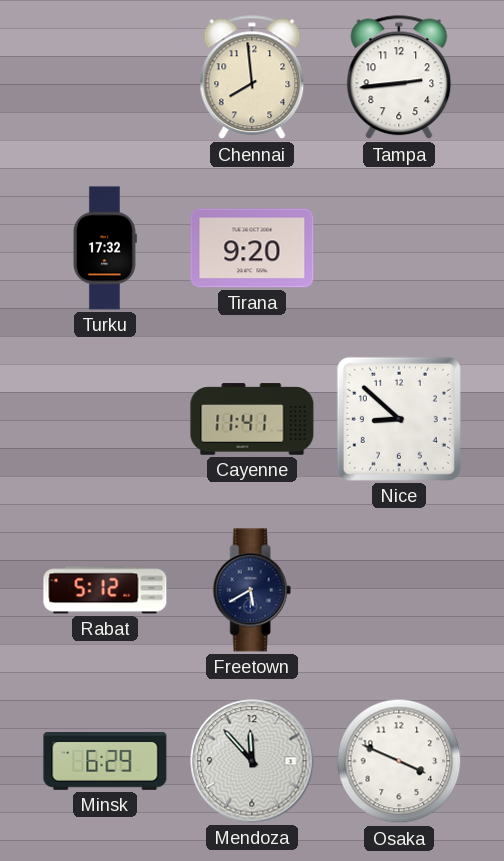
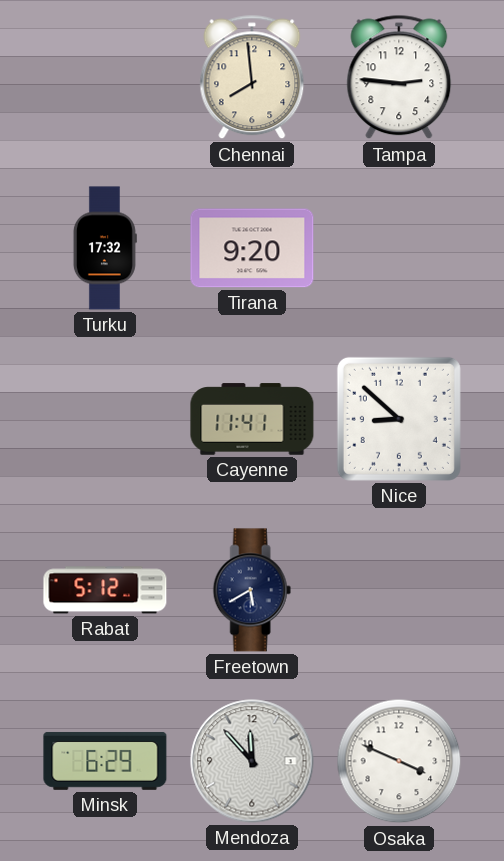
Tampa: 2:44 -> 2:46 (399, 77)
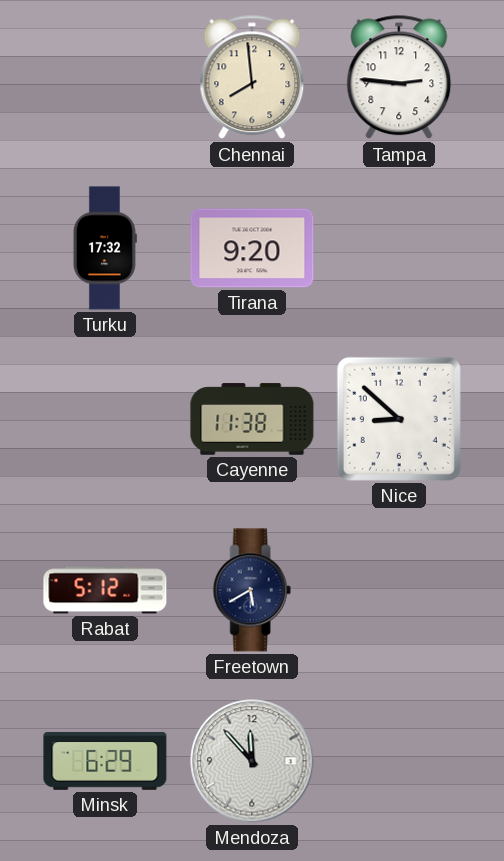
Cayenne: 11:41 -> 11:38 (252, 419)
Osaka: 3:49 -> none (399, 761)
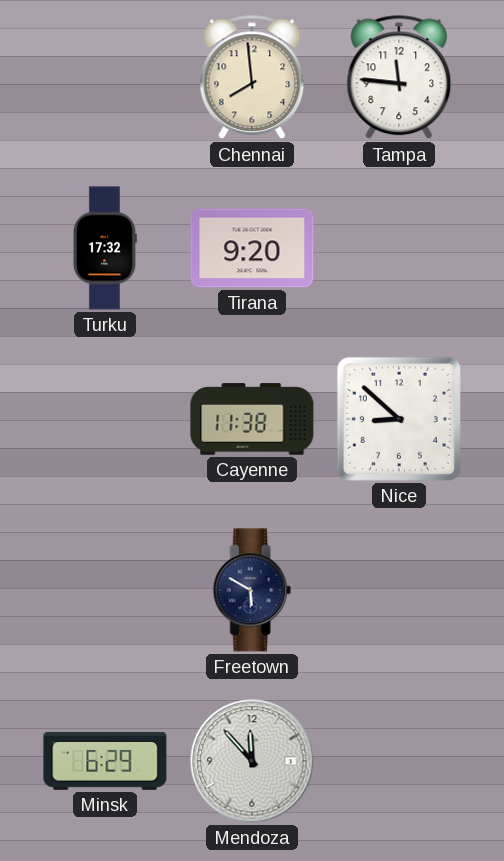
Tampa: 2:46 -> 11:46 (399, 77)
Rabat: 5:12 -> none (105, 590)
Freetown: 5:40 -> 5:50 (252, 590)
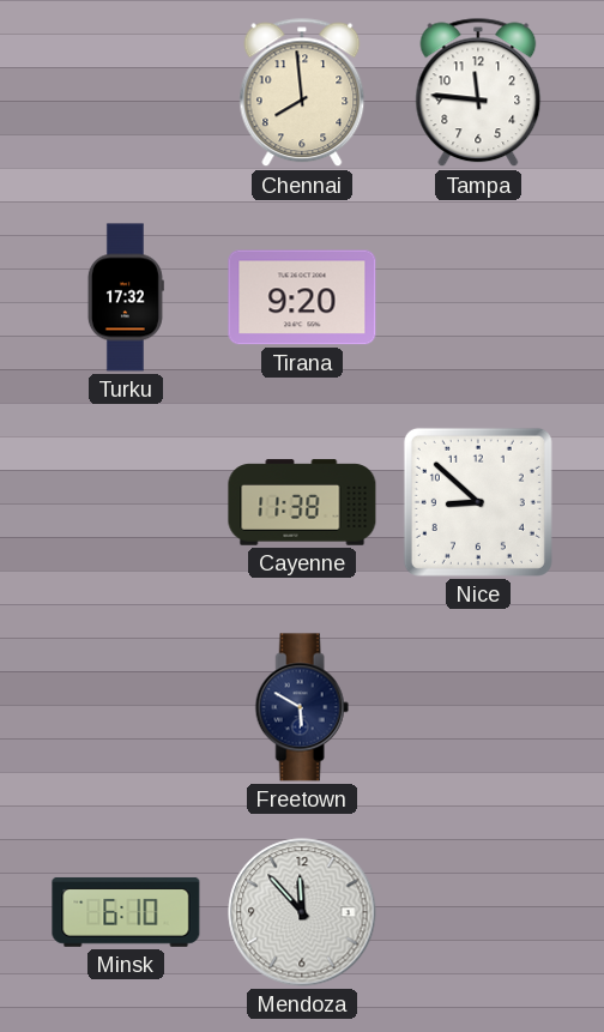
Minsk: 6:29 -> 6:10 (126, 912)
